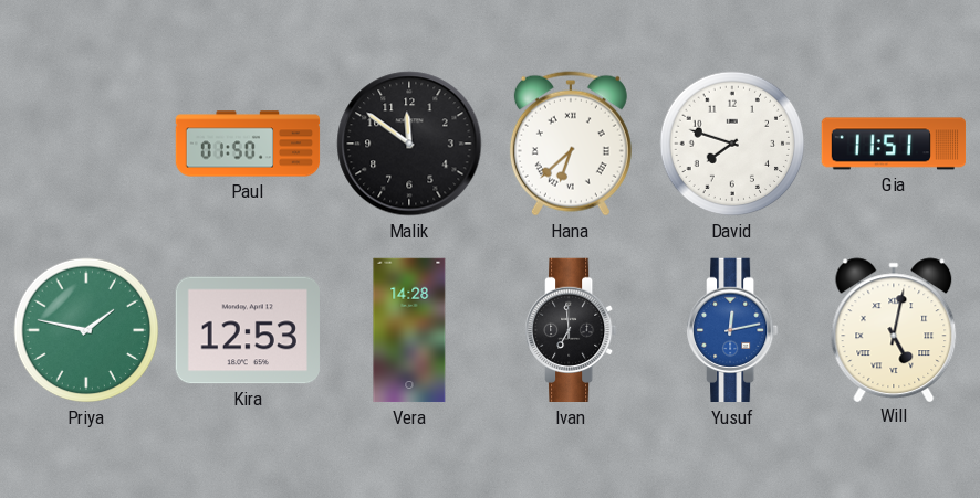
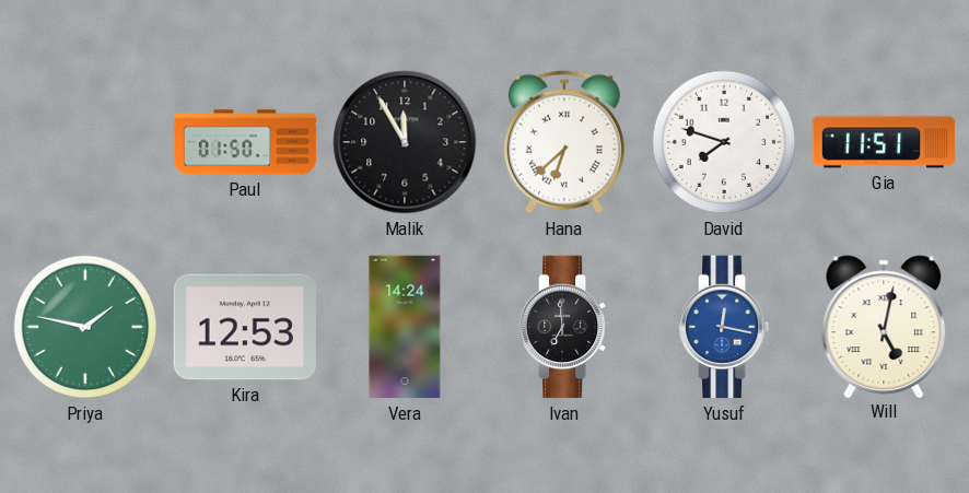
Malik: 11:51 -> 11:55 (405, 142)
Vera: 14:28 -> 14:24 (405, 327)
Yusuf: 12:13 -> 12:17 (725, 327)
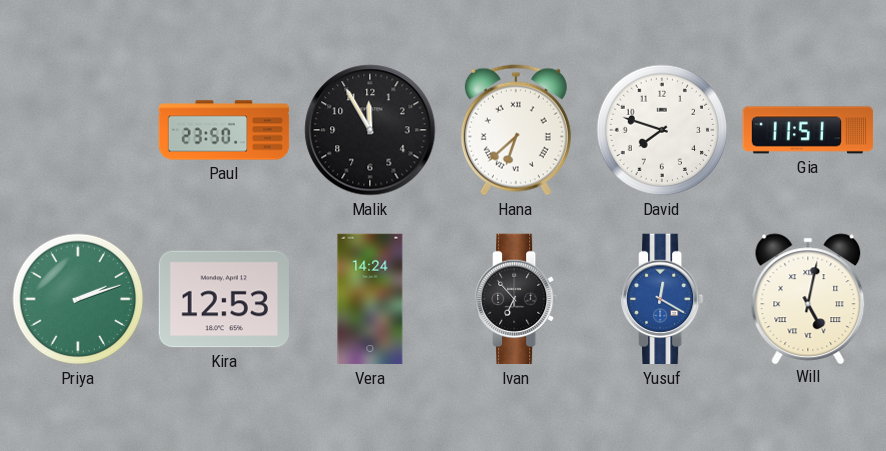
Paul: 01:50 -> 23:50 (224, 130)
Priya: 1:47 -> 2:12 (78, 299)
Ivan: 6:59 -> 6:53 (517, 299)
Yusuf: 12:17 -> 12:20 (663, 299)
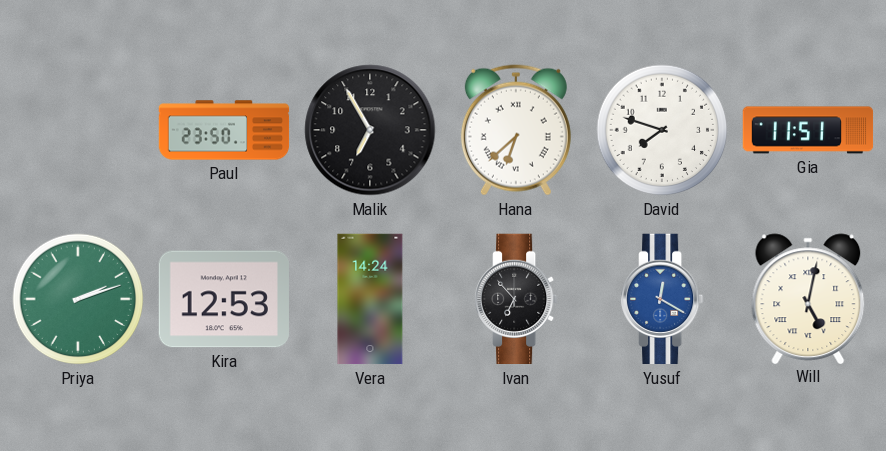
Malik: 11:55 -> 6:55 (370, 130)
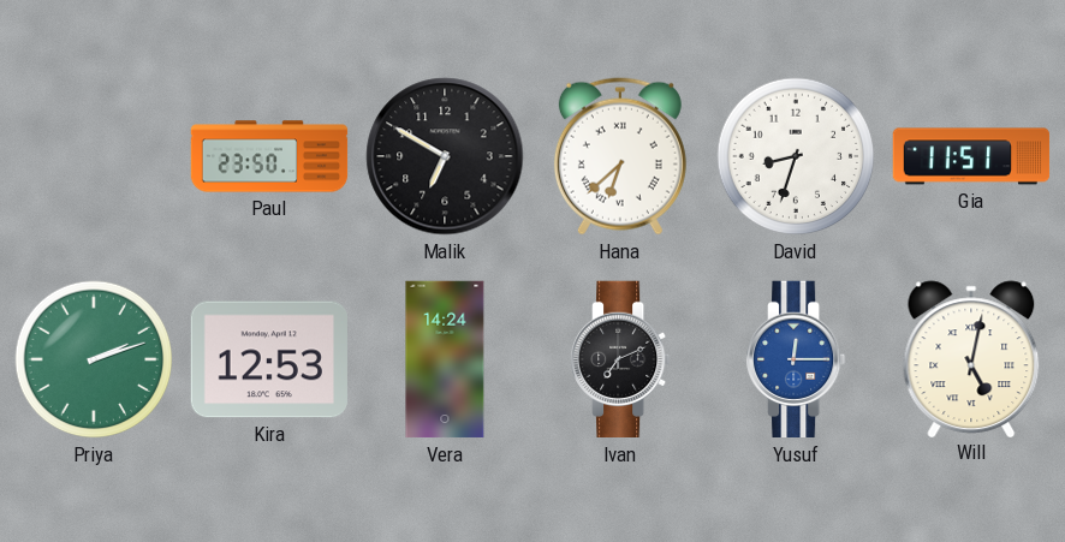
Malik: 6:55 -> 6:50 (445, 156)
David: 7:48 -> 8:33 (796, 156)
Ivan: 6:53 -> 7:11 (621, 359)
Yusuf: 12:20 -> 12:15 (797, 359)
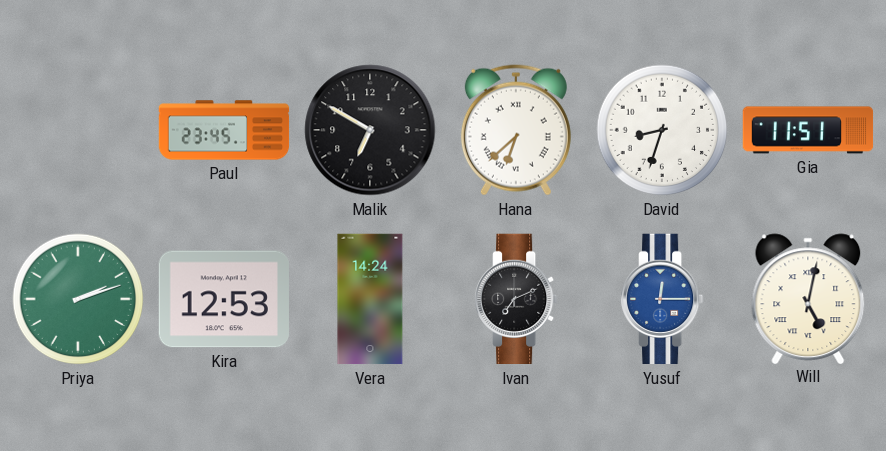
Paul: 23:50 -> 23:45 (224, 130)
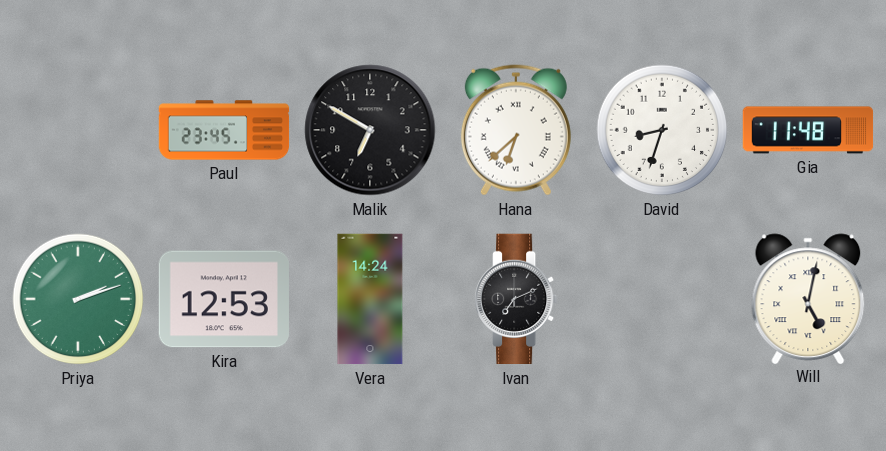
Gia: 11:51 -> 11:48 (808, 130)
Yusuf: 12:15 -> none (663, 299)
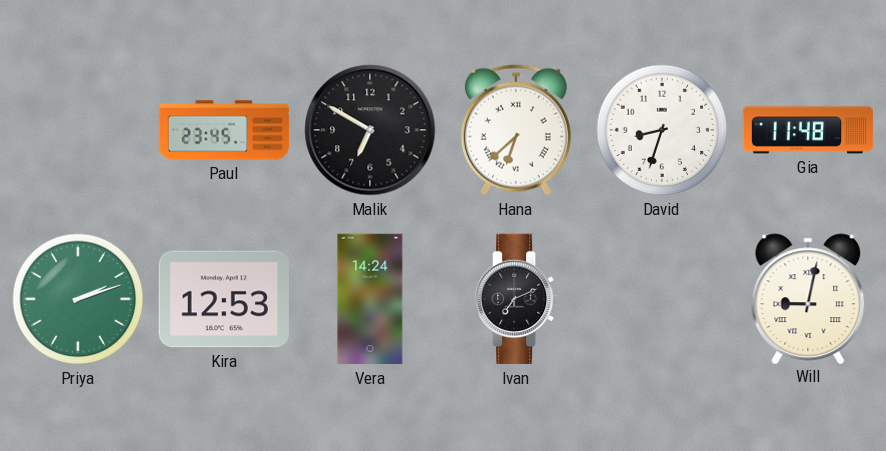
Will: 5:02 -> 9:02 (808, 298)
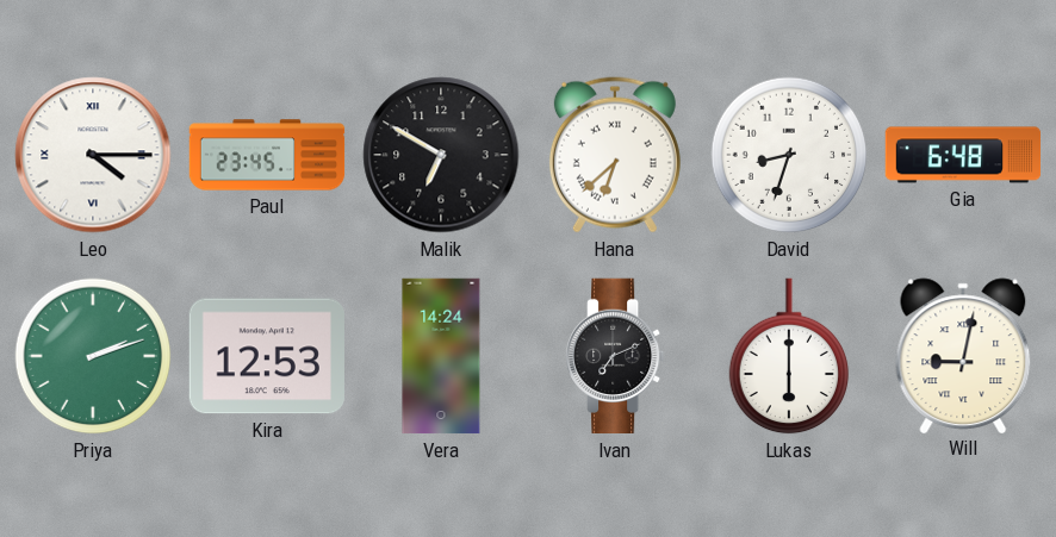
Leo: none -> 4:15 (93, 155)
Gia: 11:48 -> 6:48 (963, 155)
Lukas: none -> 6:00 (788, 356)
